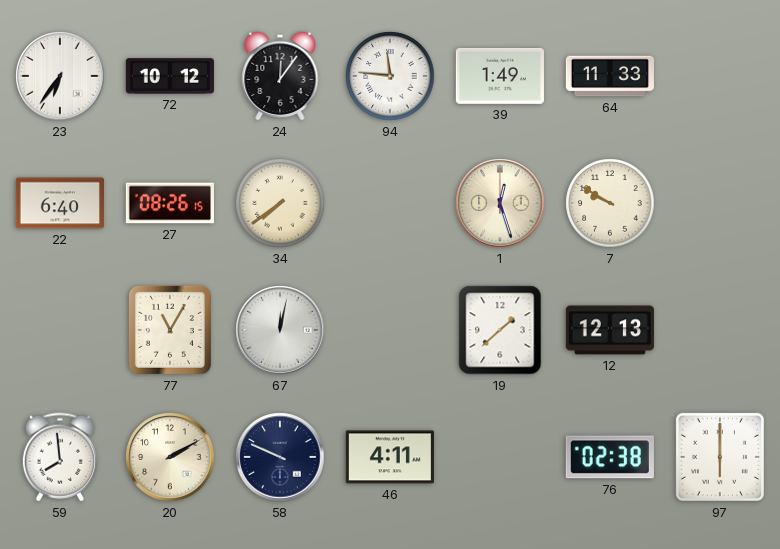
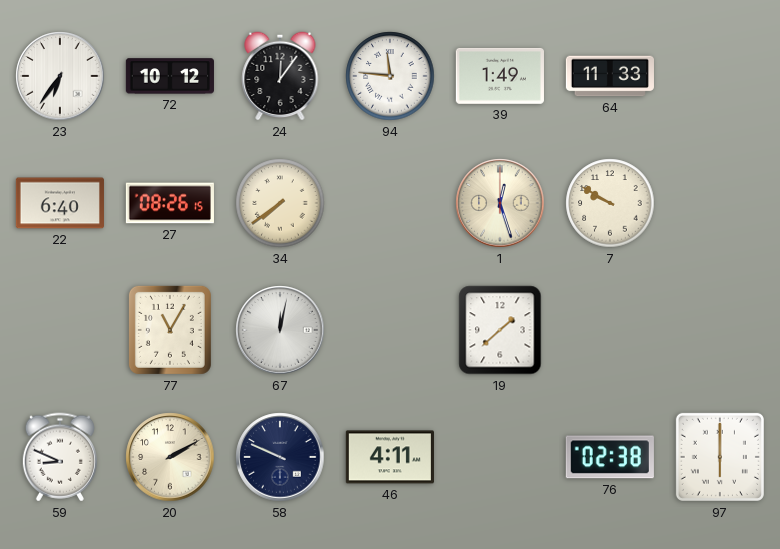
12: 12:13 -> none (609, 330)
59: 7:59 -> 8:49 (60, 457)
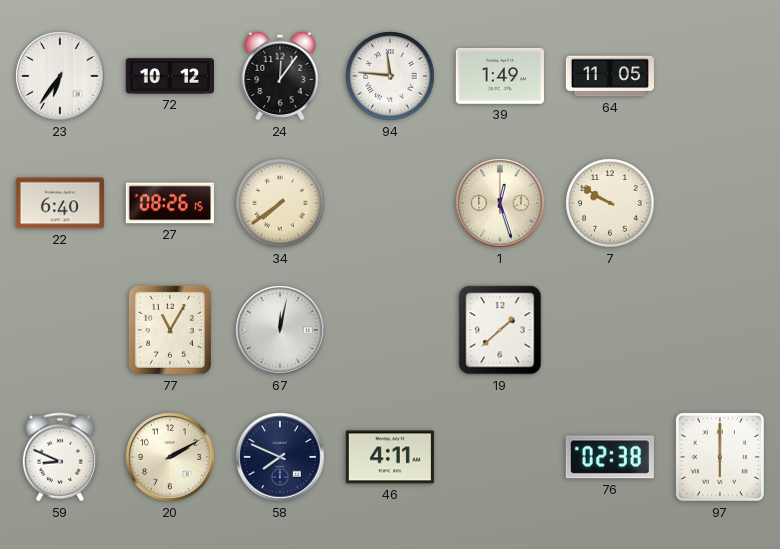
64: 11:33 -> 11:05 (610, 76)
58: 9:49 -> 7:49 (280, 457)
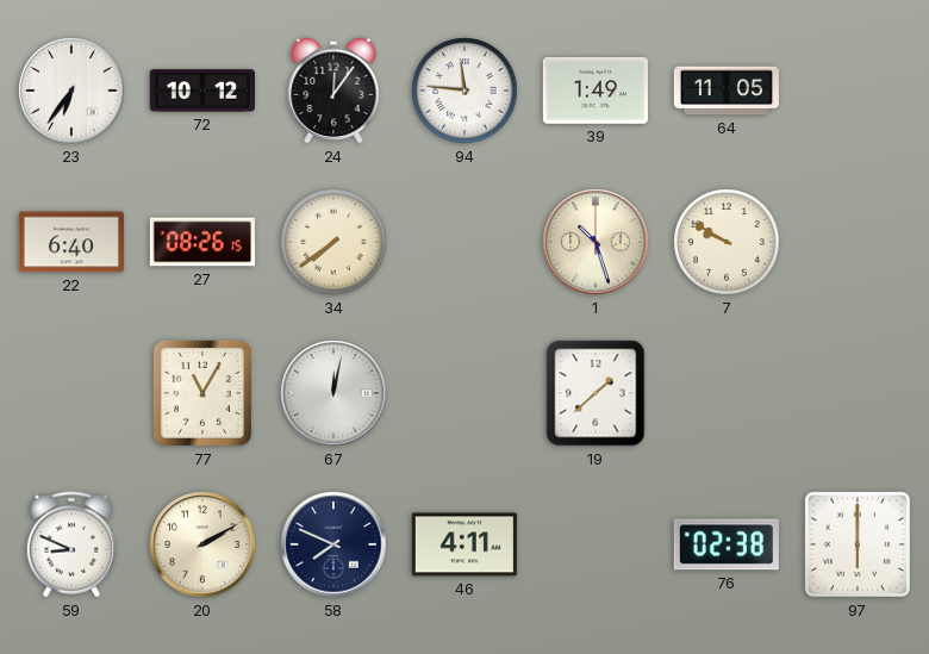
1: 12:27 -> 10:27 (596, 242)
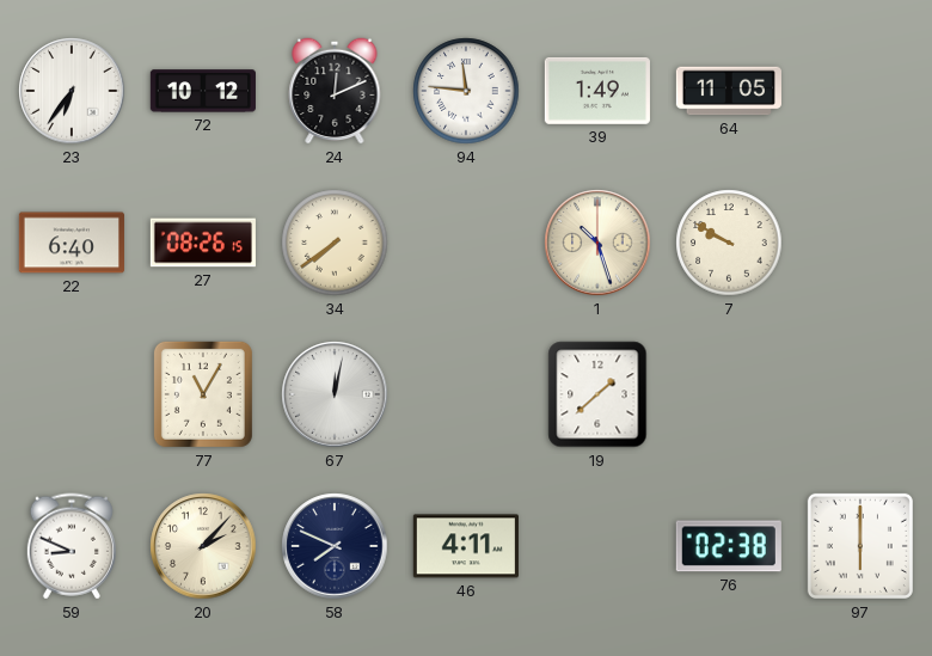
24: 12:06 -> 12:11 (335, 91)
20: 2:10 -> 2:07 (203, 546)
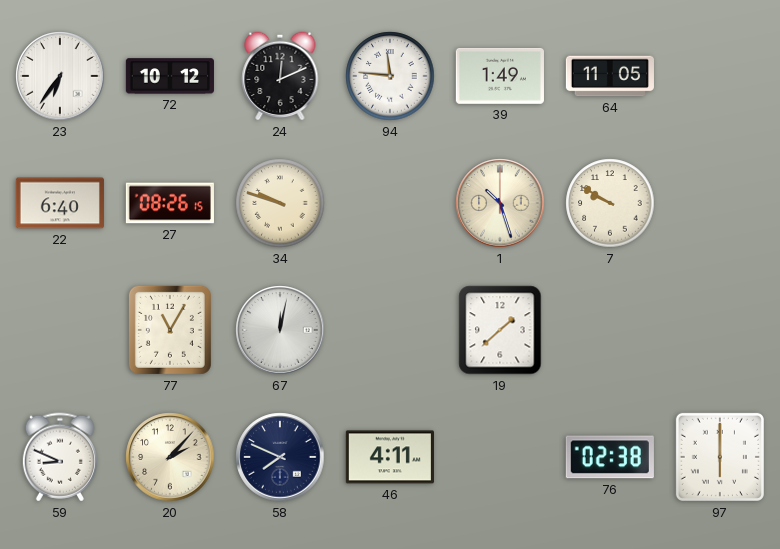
34: 7:39 -> 9:48 (280, 203)
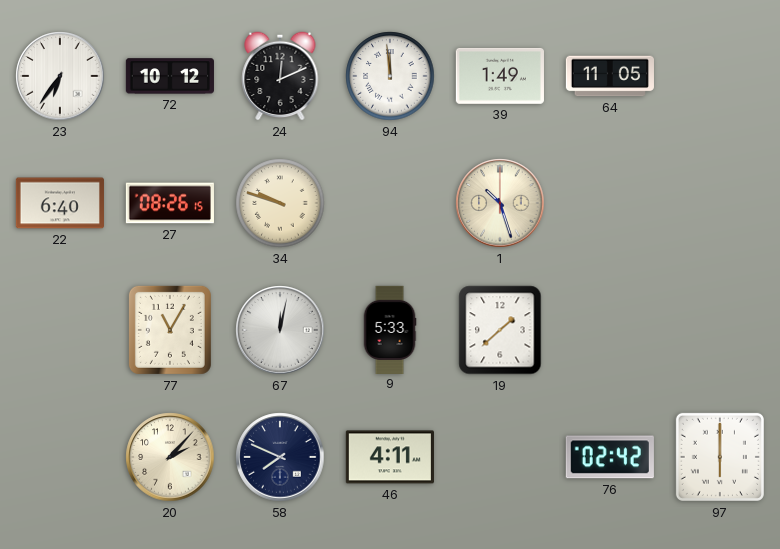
94: 11:46 -> 11:59 (390, 76)
7: 9:50 -> none (610, 203)
9: none -> 5:33 (390, 329)
59: 8:49 -> none (60, 457)
76: 02:38 -> 02:42 (610, 457)
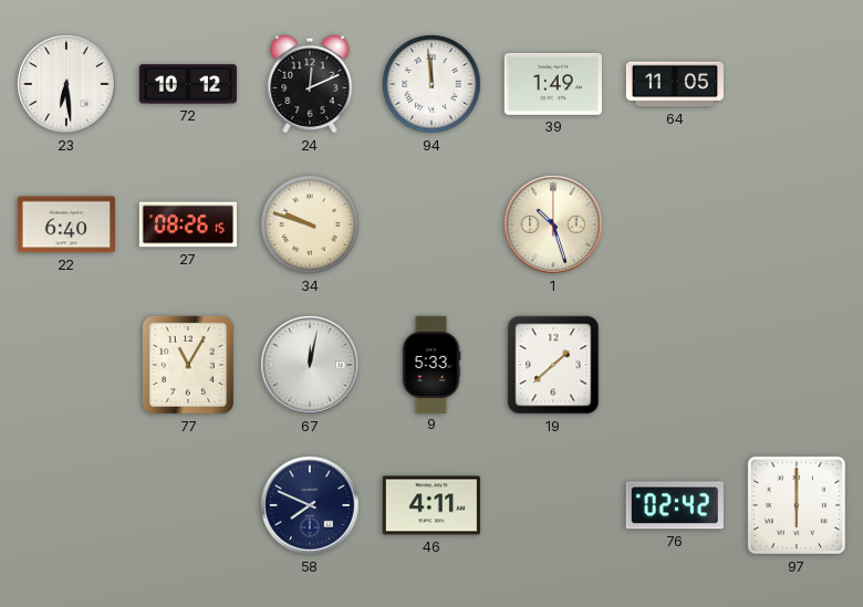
23: 6:36 -> 6:29 (66, 84)
20: 2:07 -> none (170, 457)
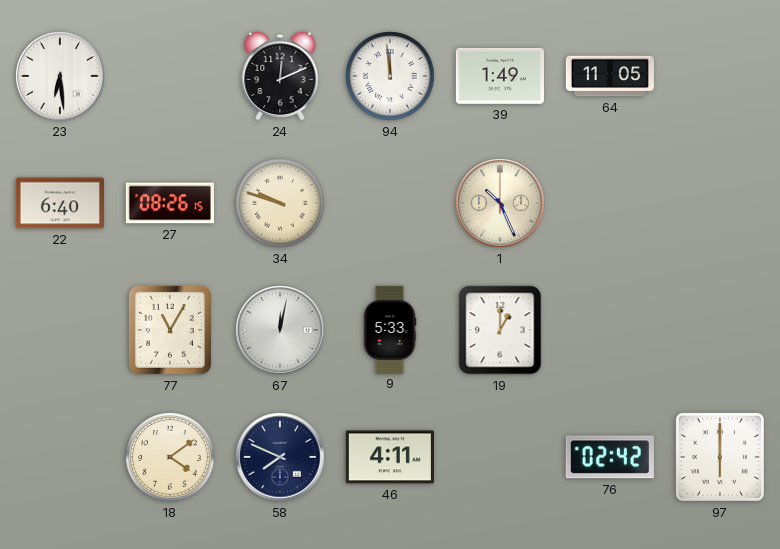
72: 10:12 -> none (188, 84)
1: 10:27 -> 10:26 (500, 203)
19: 1:38 -> 1:00 (500, 330)
18: none -> 4:09 (170, 457)
